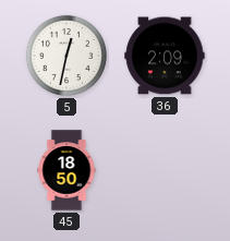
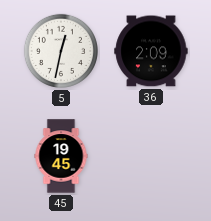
45: 18:50 -> 19:45 (61, 156)
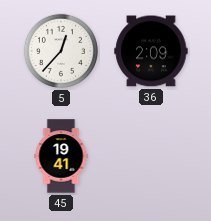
5: 12:32 -> 12:37 (61, 51)
45: 19:45 -> 19:41 (61, 156)
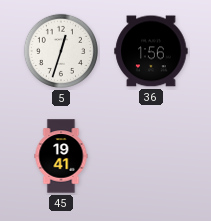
5: 12:37 -> 12:33 (61, 51)
36: 2:09 -> 1:56 (151, 51)
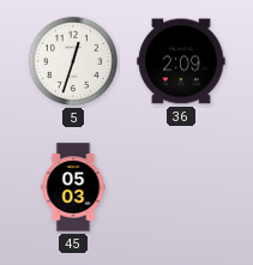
36: 1:56 -> 2:09 (181, 61)
45: 19:41 -> 05:03 (73, 187)
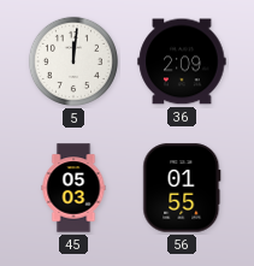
5: 12:33 -> 12:01 (73, 61)
56: none -> 01:55 (182, 188)
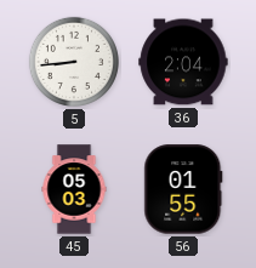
5: 12:01 -> 8:44 (74, 62)
36: 2:09 -> 2:04 (183, 62)
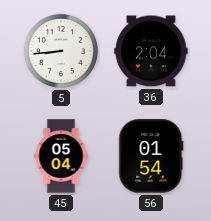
45: 05:03 -> 05:04 (61, 156)
56: 01:55 -> 01:54 (151, 156)
